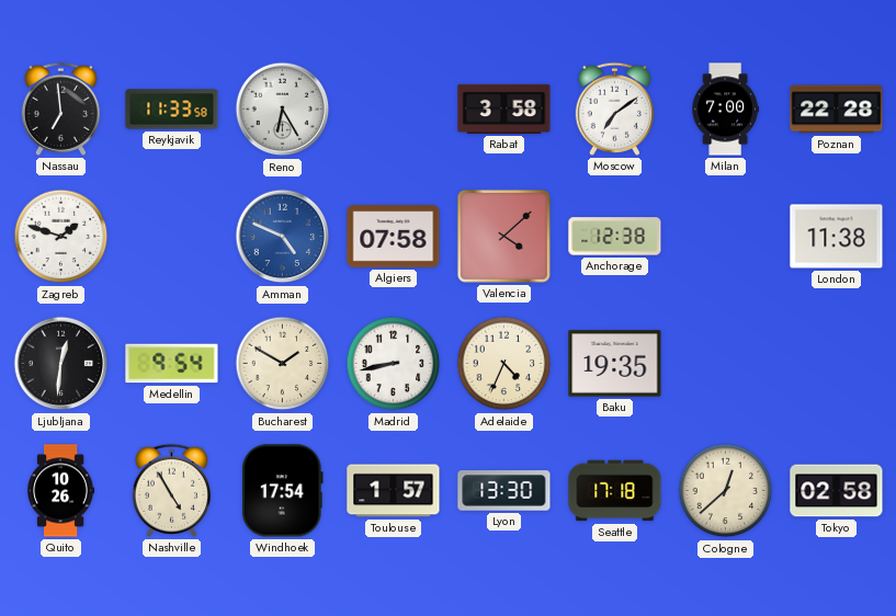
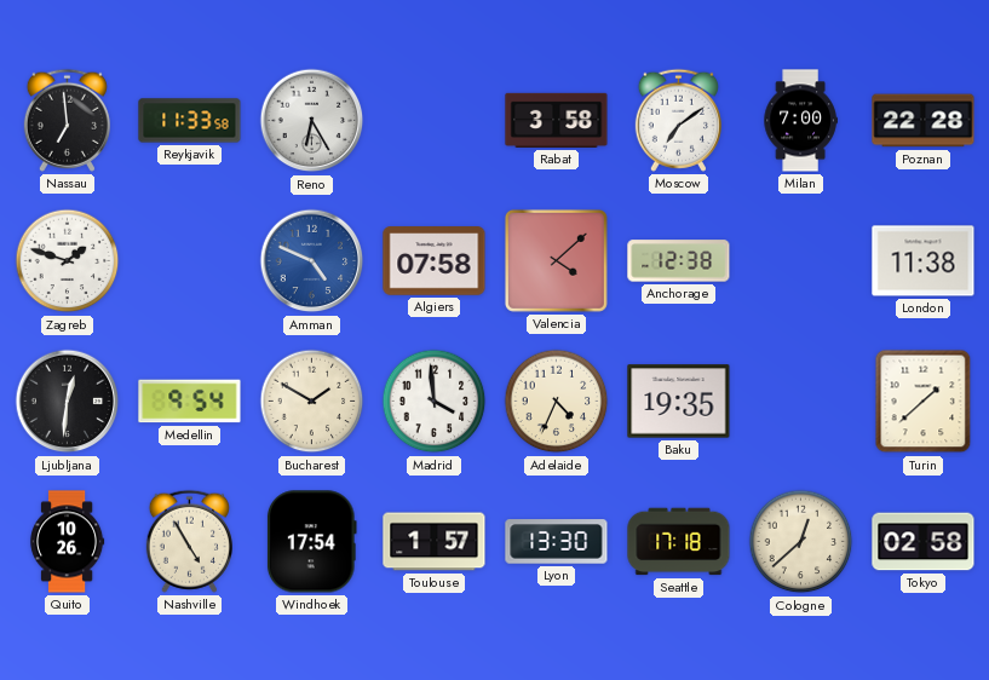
Madrid: 8:43 -> 3:59 (435, 402)
Turin: none -> 1:38 (924, 402)
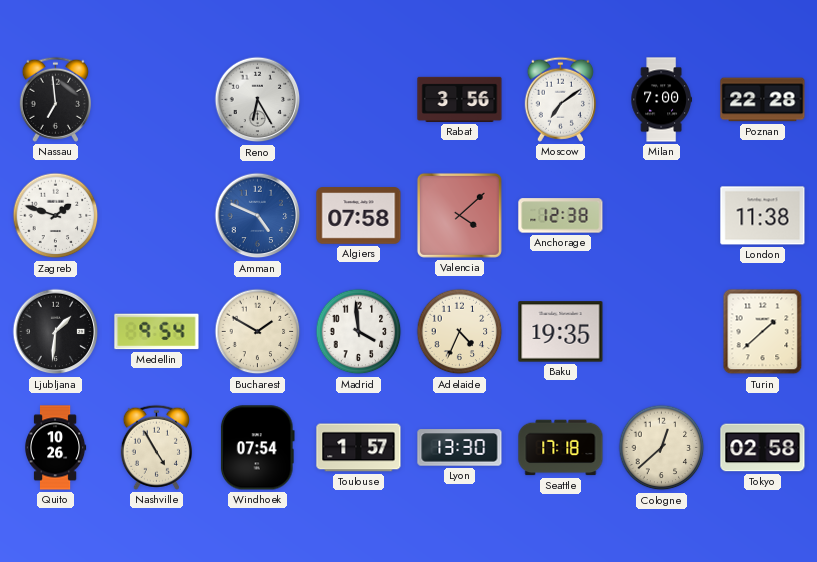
Reykjavik: 11:33 -> none (190, 121)
Rabat: 3:58 -> 3:56 (460, 99)
Ljubljana: 12:31 -> 1:31 (56, 332)
Windhoek: 17:54 -> 07:54 (257, 448)
